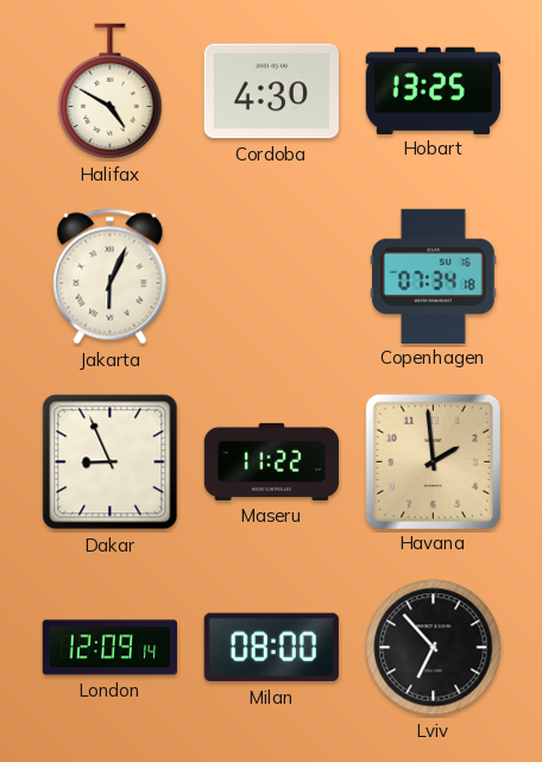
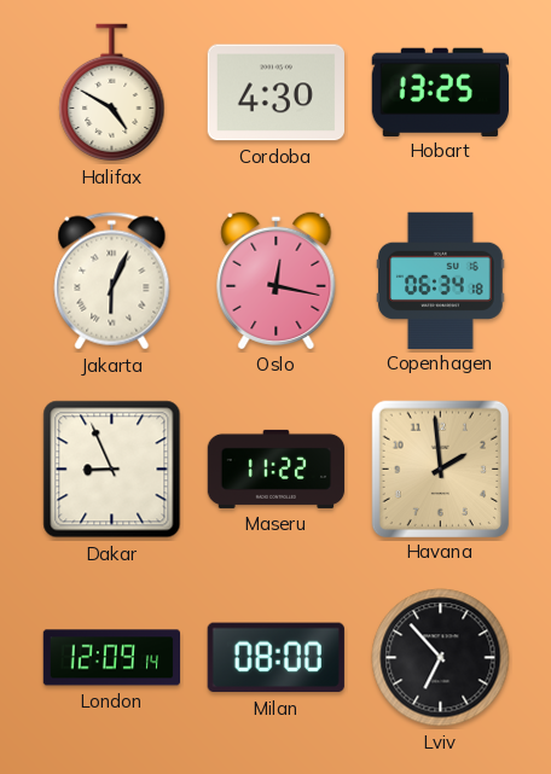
Oslo: none -> 12:17 (277, 280)
Copenhagen: 07:34 -> 06:34 (441, 280)
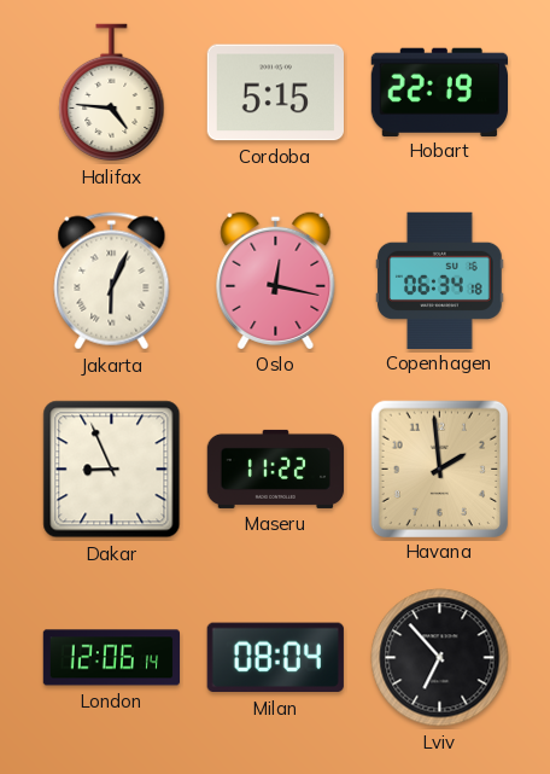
Halifax: 4:50 -> 4:46 (112, 93)
Cordoba: 4:30 -> 5:15 (275, 93)
Hobart: 13:25 -> 22:19 (439, 92)
London: 12:09 -> 12:06 (111, 658)
Milan: 08:00 -> 08:04 (275, 658)
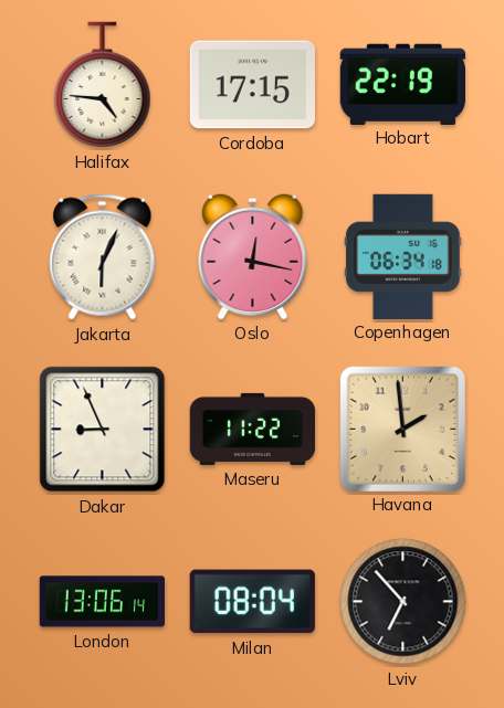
Cordoba: 5:15 -> 17:15 (252, 85)
London: 12:06 -> 13:06 (102, 602)
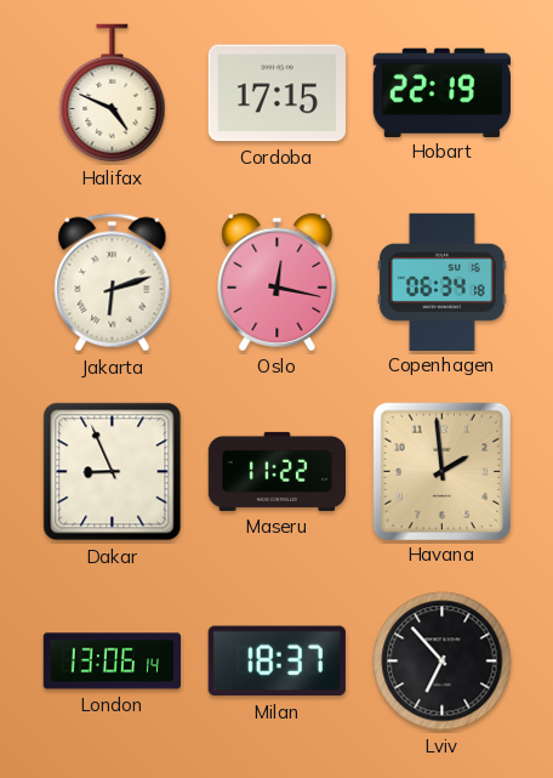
Halifax: 4:46 -> 4:49 (113, 93)
Jakarta: 6:04 -> 6:12 (113, 283)
Milan: 08:04 -> 18:37 (276, 661)
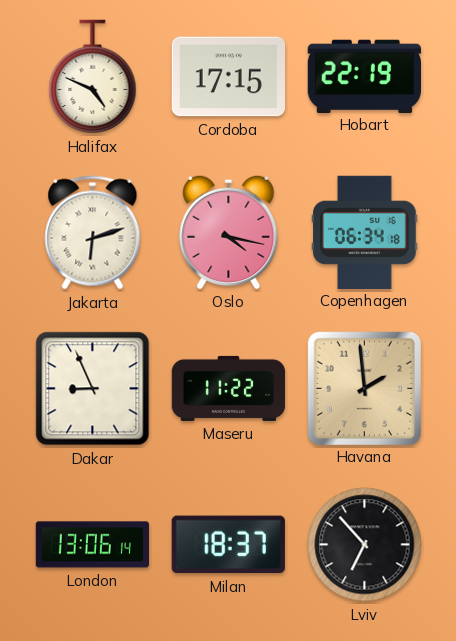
Oslo: 12:17 -> 4:17 (229, 232)
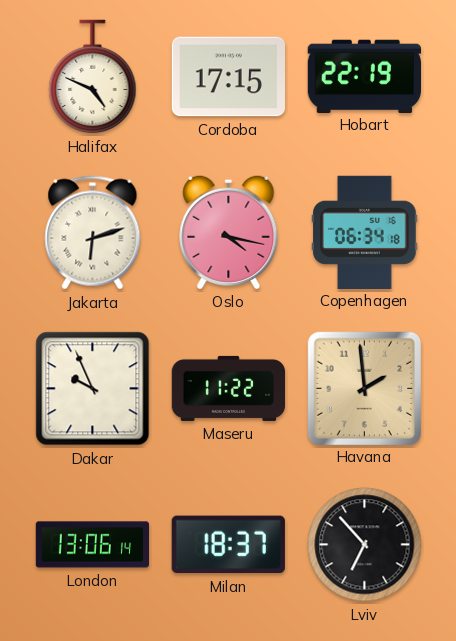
Dakar: 8:56 -> 9:56 (93, 389)
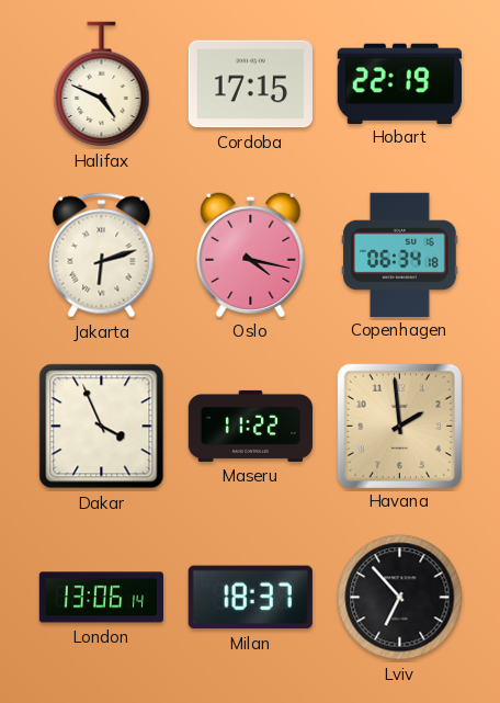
Dakar: 9:56 -> 3:56 (102, 427)
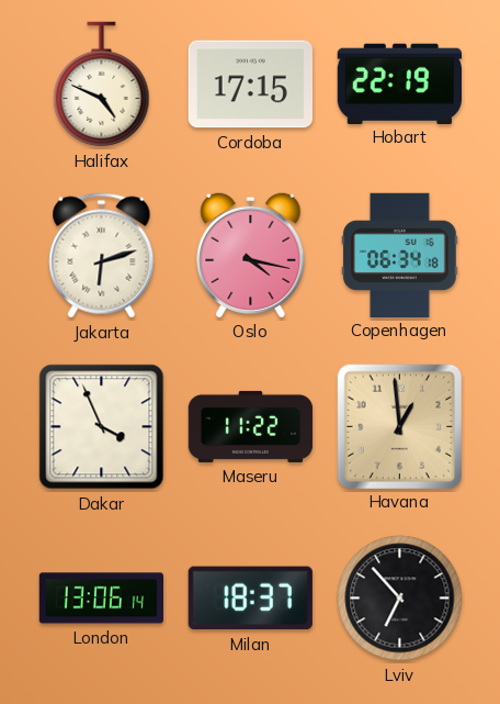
Havana: 1:59 -> 12:59 (399, 426)
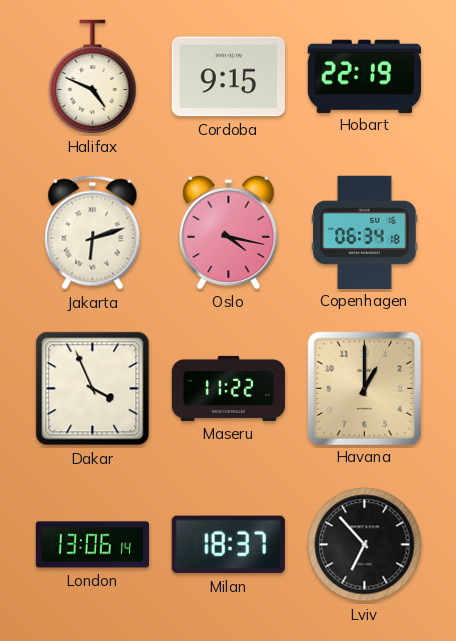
Cordoba: 17:15 -> 9:15 (228, 77)
Havana: 12:59 -> 1:00 (364, 388)
